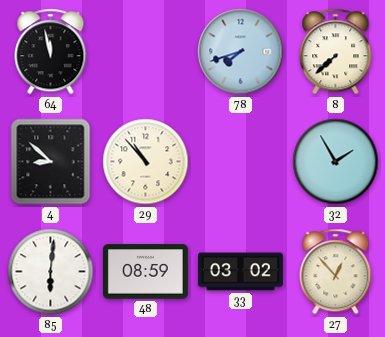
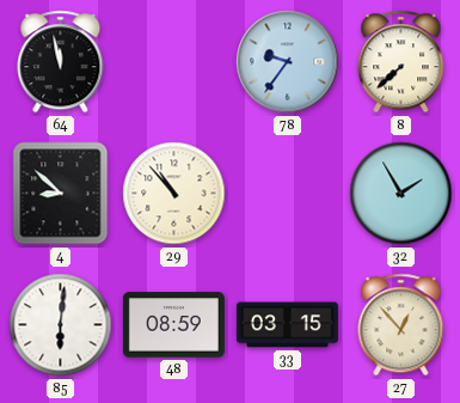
78: 7:42 -> 9:36 (288, 62)
33: 03:02 -> 03:15 (287, 325)
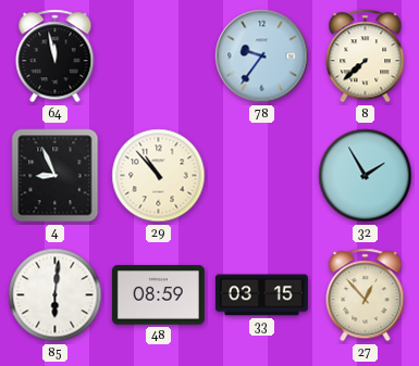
4: 8:52 -> 8:56 (56, 176)
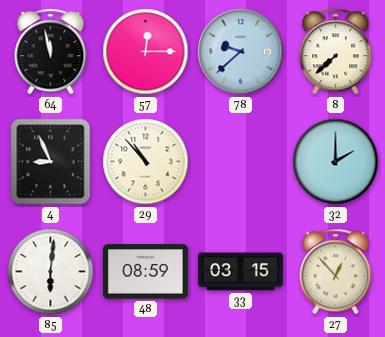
57: none -> 12:15 (146, 52)
78: 9:36 -> 9:38 (241, 52)
32: 1:55 -> 2:00 (336, 162)
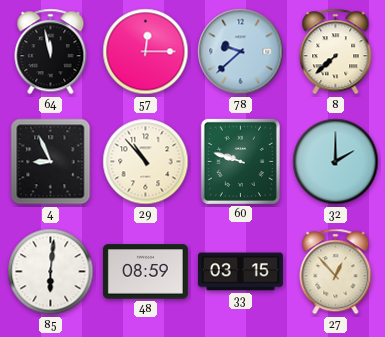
60: none -> 9:48 (240, 161)
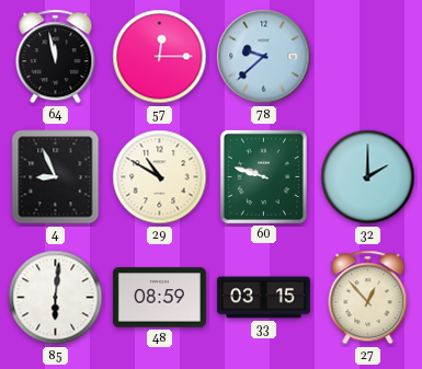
8: 7:38 -> none (336, 52)
29: 10:53 -> 10:50 (160, 177)
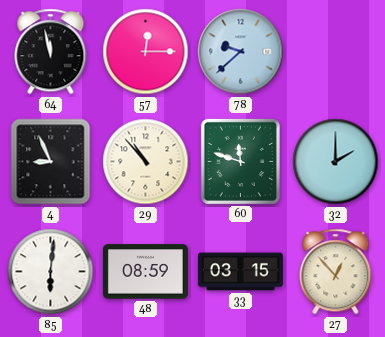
29: 10:50 -> 10:53 (146, 162)
60: 9:48 -> 11:48 (240, 161)
